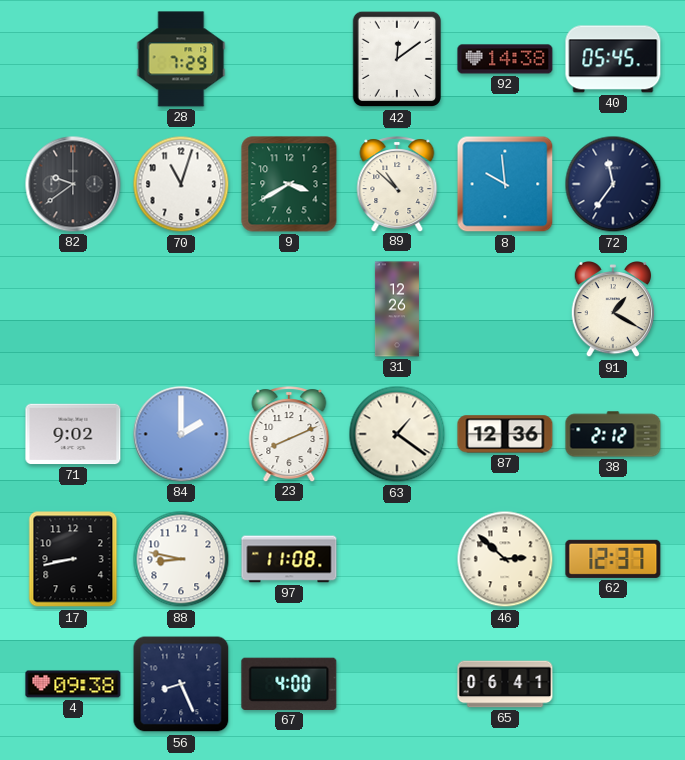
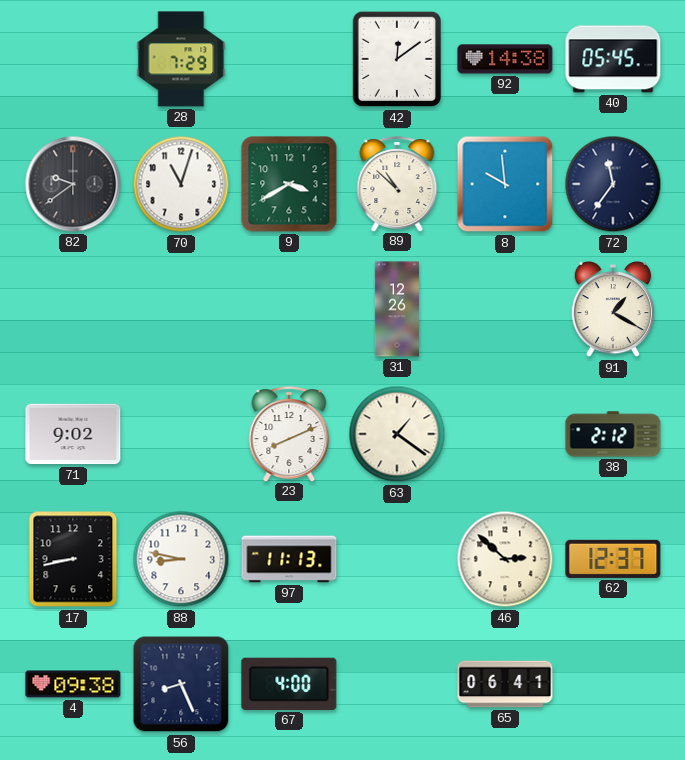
84: 2:00 -> none (181, 434)
87: 12:36 -> none (505, 434)
97: 11:08 -> 11:13 (289, 559)
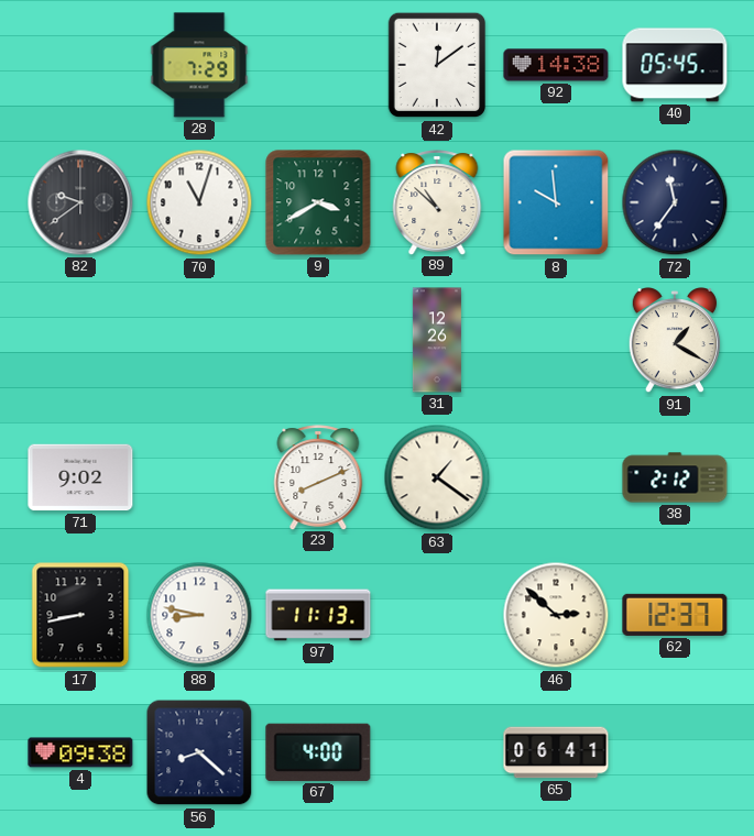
56: 8:26 -> 8:22 (199, 752)
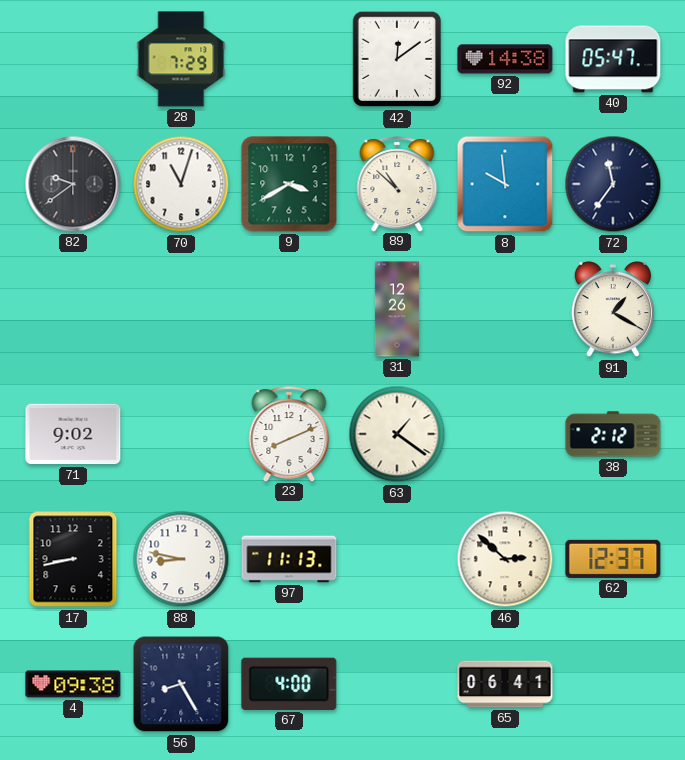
40: 05:45 -> 05:47 (613, 59)
56: 8:22 -> 8:25 (181, 684)
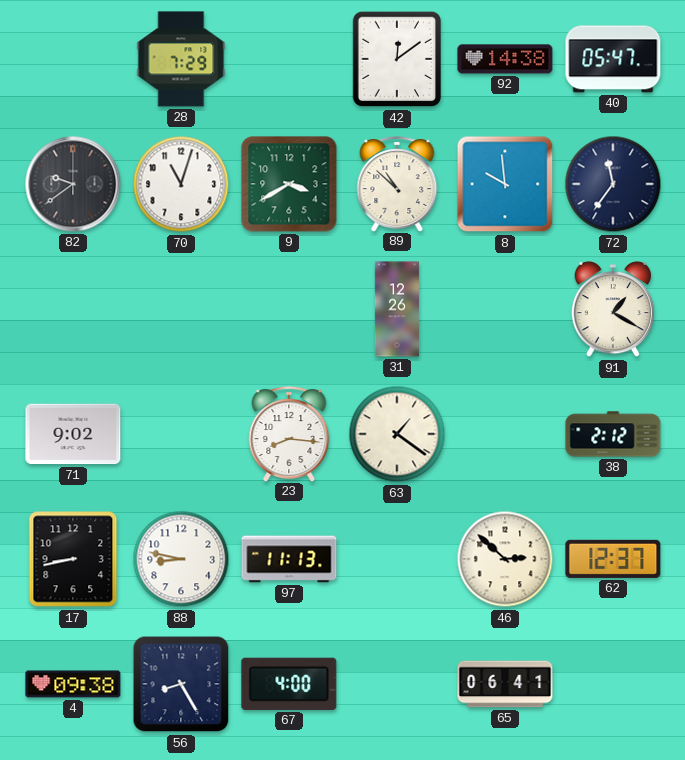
23: 8:11 -> 8:16 (289, 434)
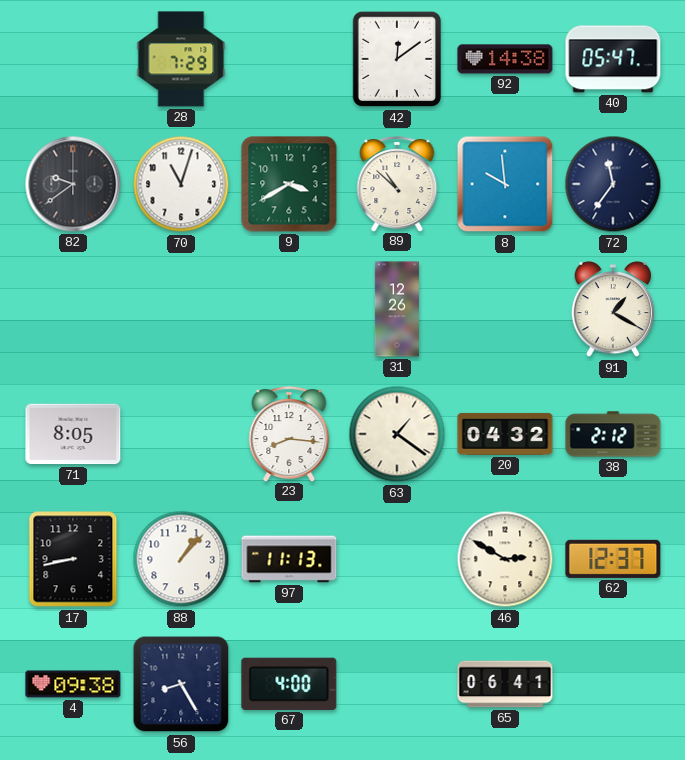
71: 9:02 -> 8:05 (73, 434)
20: none -> 04:32 (505, 434)
88: 8:47 -> 1:07 (181, 559)
46: 2:52 -> 2:50 (505, 559)
